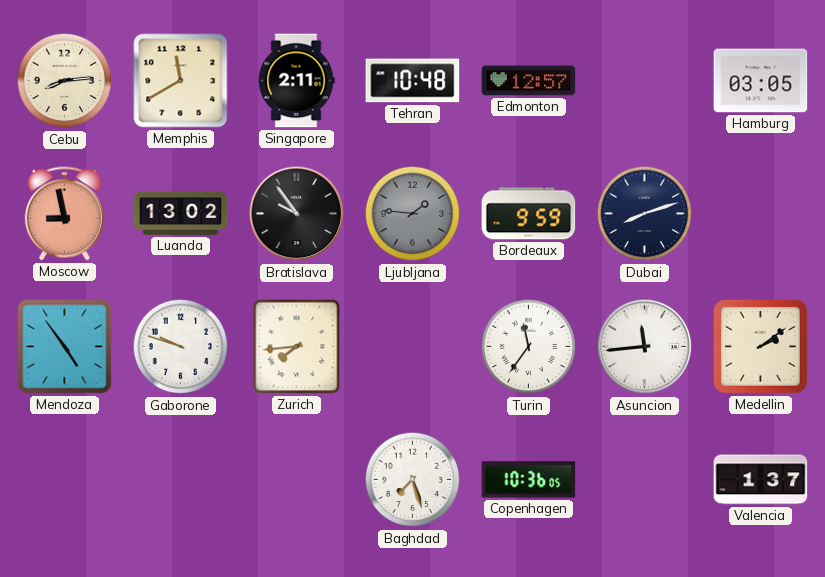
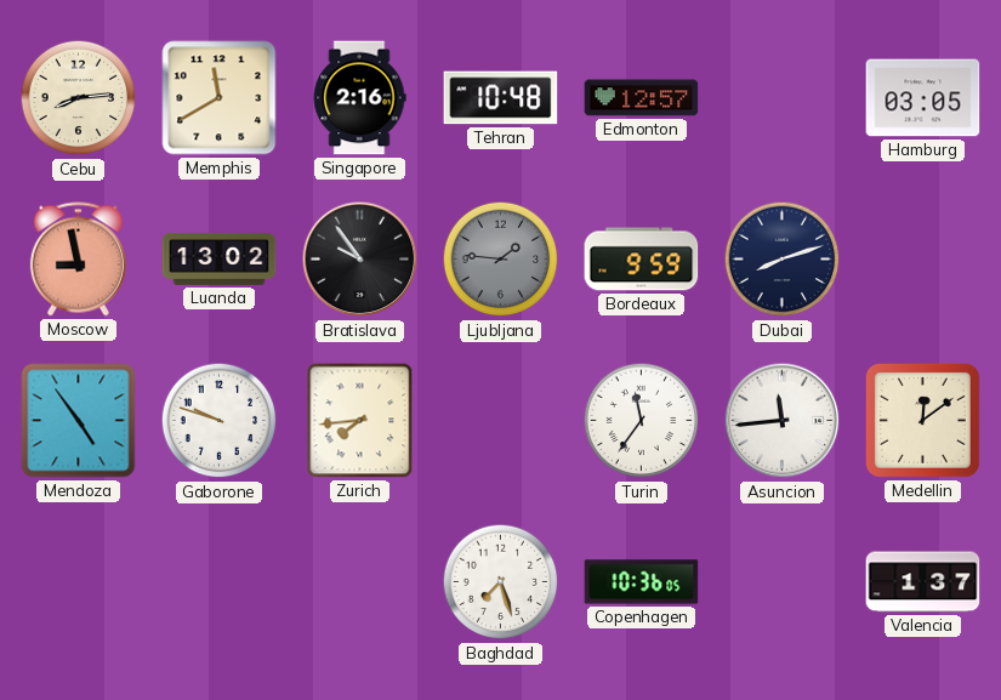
Singapore: 2:11 -> 2:16 (359, 98)
Medellin: 2:09 -> 12:09 (922, 420)
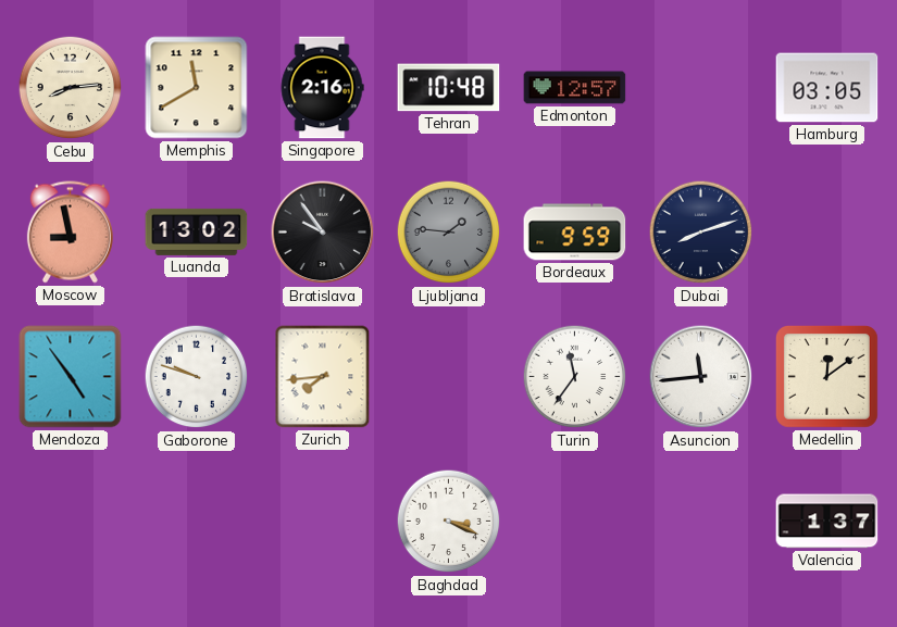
Baghdad: 7:27 -> 3:19 (449, 522)
Copenhagen: 10:36 -> none (642, 582)
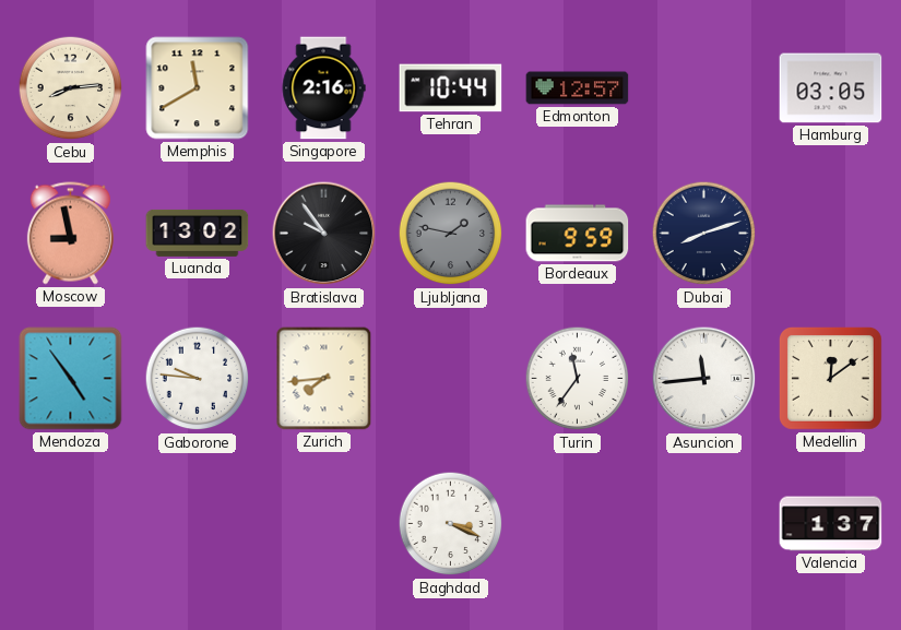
Tehran: 10:48 -> 10:44 (451, 88)
Ljubljana: 1:46 -> 1:47 (451, 234)
Gaborone: 9:48 -> 9:46 (198, 379)
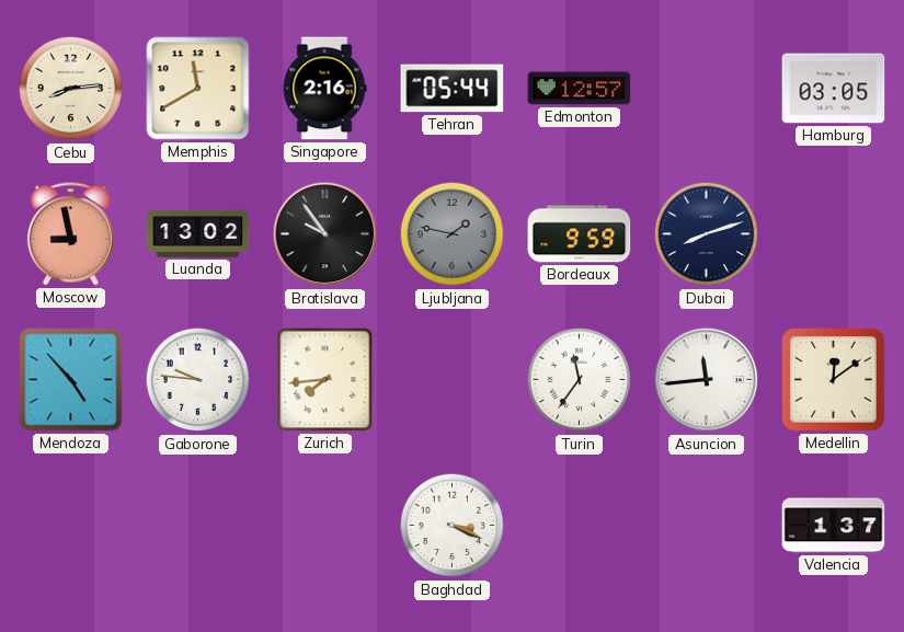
Tehran: 10:44 -> 05:44 (453, 89)
Mendoza: 4:54 -> 4:53 (71, 380)
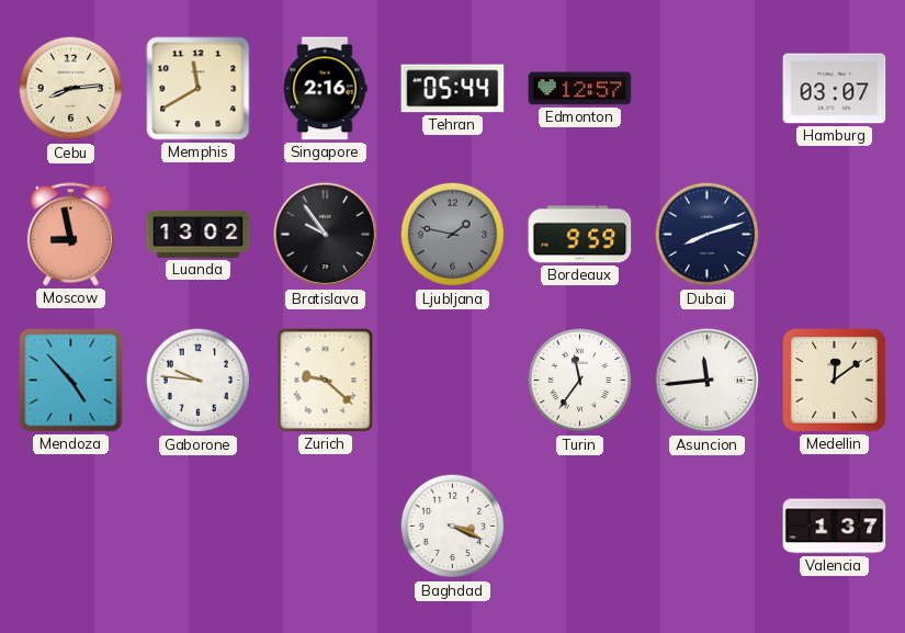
Hamburg: 03:05 -> 03:07 (835, 89)
Zurich: 7:44 -> 9:22 (326, 381)
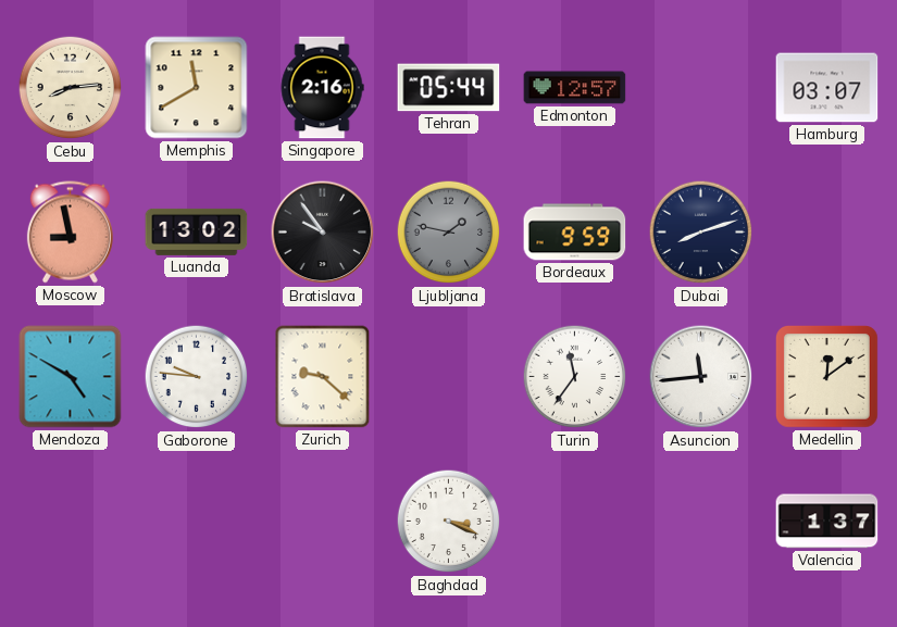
Mendoza: 4:53 -> 4:50 (71, 377)
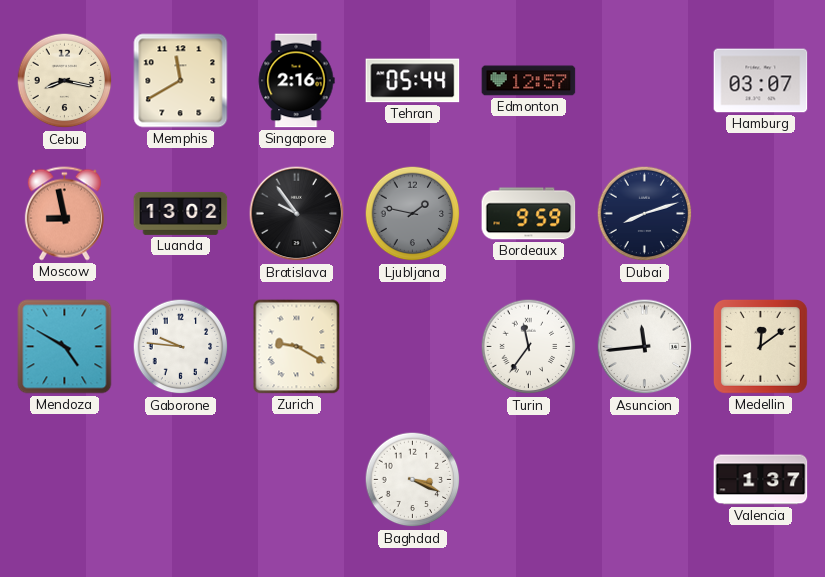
Cebu: 8:14 -> 8:17 (65, 81)
Zurich: 9:22 -> 9:20 (297, 347)
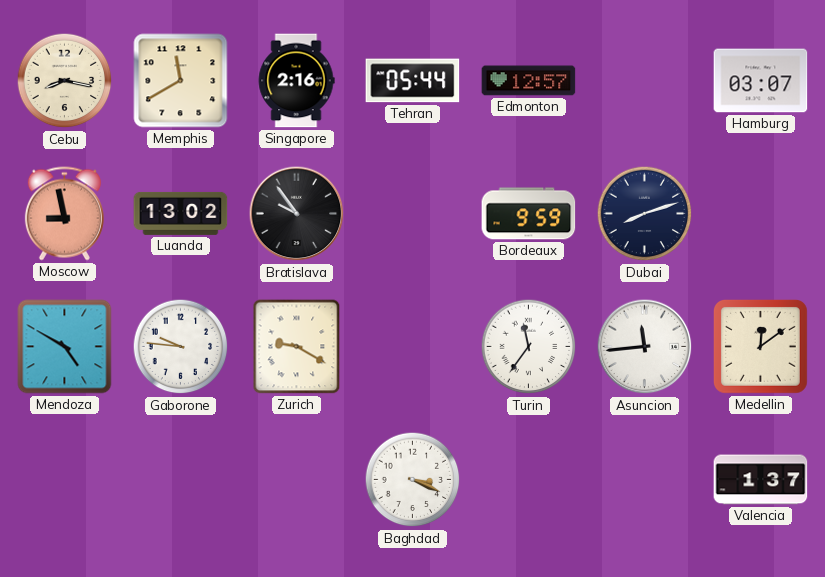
Ljubljana: 1:47 -> none (413, 214)
